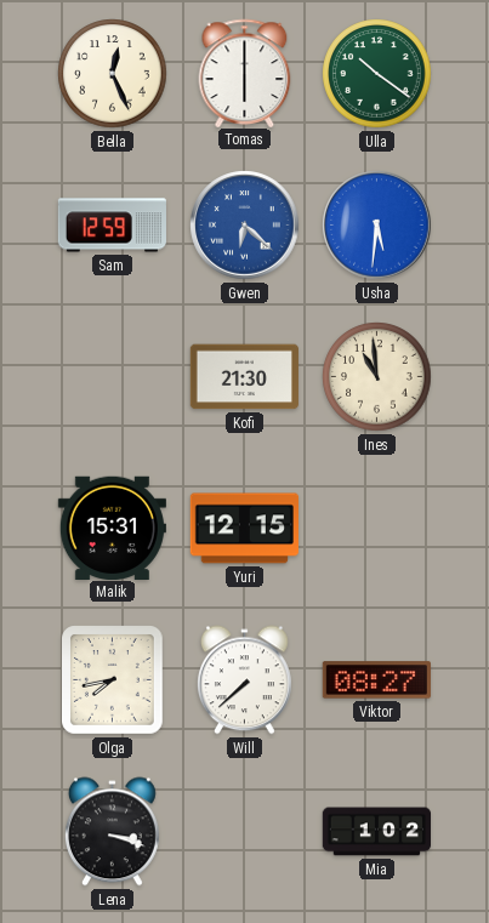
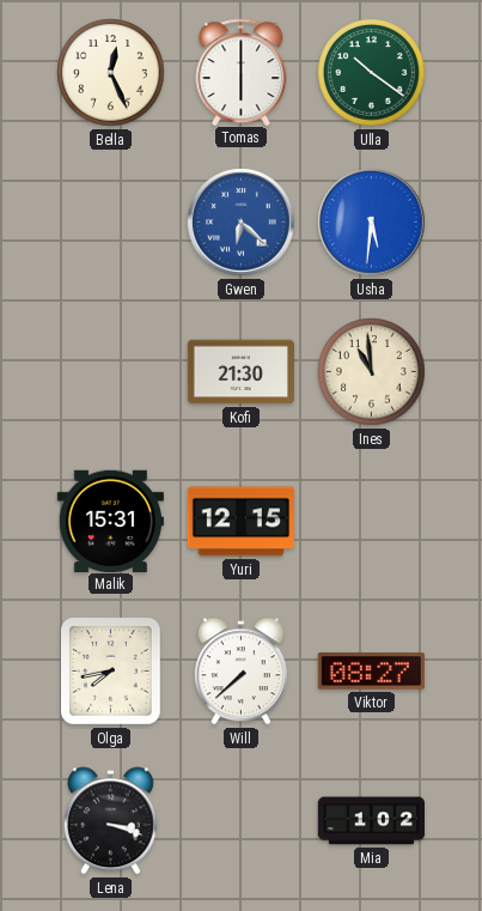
Sam: 12:59 -> none (112, 226)
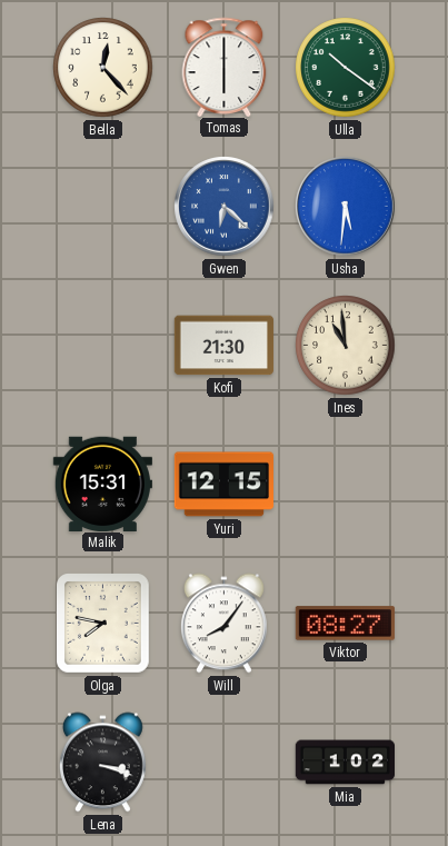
Bella: 12:26 -> 12:23 (103, 68)
Olga: 7:43 -> 7:47 (103, 624)
Will: 7:38 -> 8:06 (223, 624)
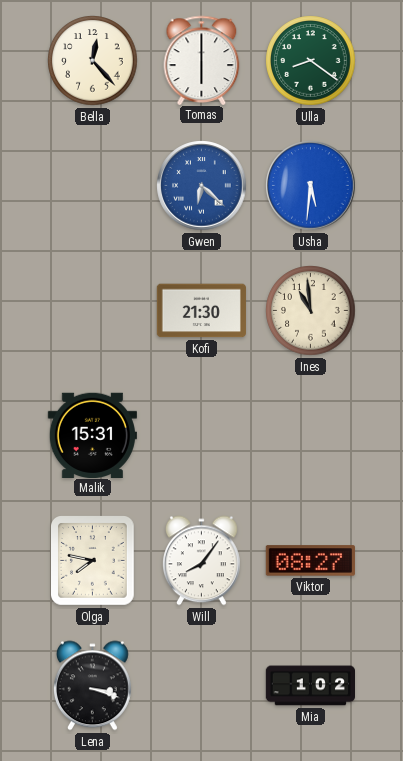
Ulla: 10:21 -> 8:21 (311, 61)
Yuri: 12:15 -> none (223, 485)
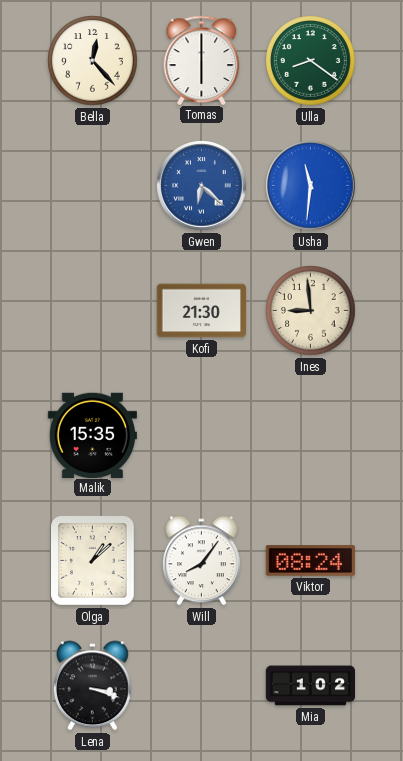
Usha: 5:31 -> 11:31 (311, 186)
Ines: 10:59 -> 8:59 (311, 311)
Malik: 15:31 -> 15:35 (92, 435)
Olga: 7:47 -> 1:08 (93, 561)
Viktor: 08:27 -> 08:24 (310, 561)
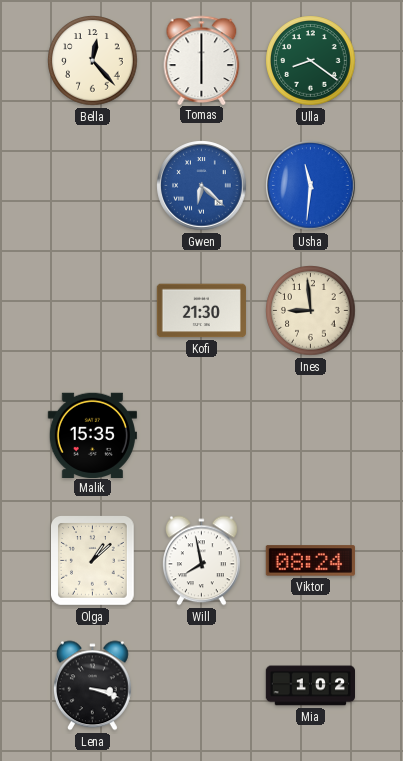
Will: 8:06 -> 7:58 (201, 561)
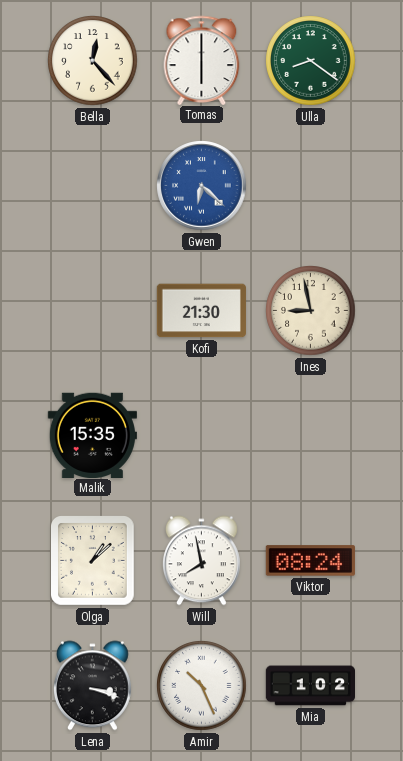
Usha: 11:31 -> none (311, 186)
Ines: 8:59 -> 8:58 (311, 311)
Amir: none -> 10:26 (202, 686)
